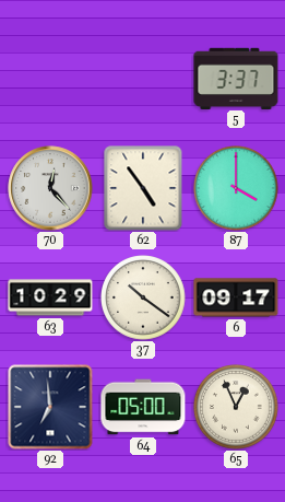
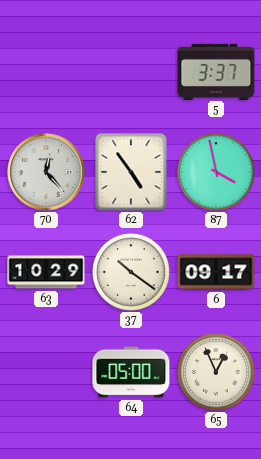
87: 4:00 -> 3:58 (216, 172)
92: 6:59 -> none (50, 407)
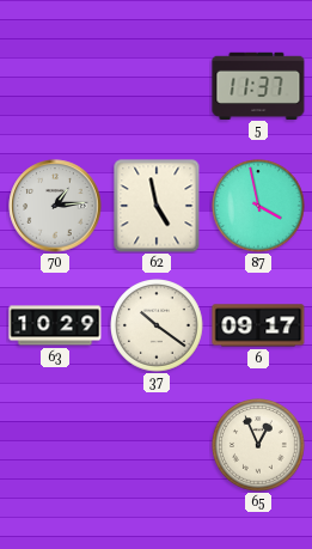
5: 3:37 -> 11:37 (258, 85)
70: 12:23 -> 1:14 (55, 206)
62: 4:54 -> 4:58 (157, 206)
64: 05:00 -> none (131, 372)
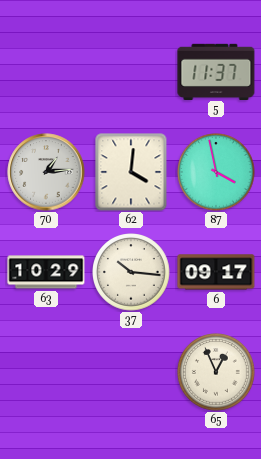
62: 4:58 -> 4:01 (131, 172)
37: 10:21 -> 10:16 (131, 272)
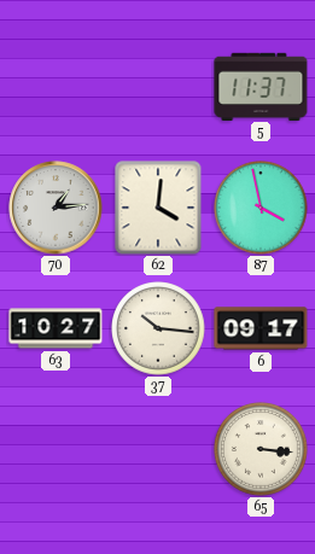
63: 10:29 -> 10:27 (56, 328)
65: 12:56 -> 3:16 (261, 449)
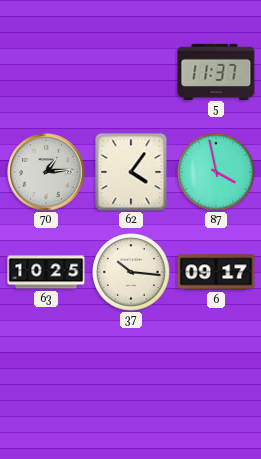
62: 4:01 -> 4:06 (131, 172)
63: 10:27 -> 10:25 (46, 272)
65: 3:16 -> none (261, 449)
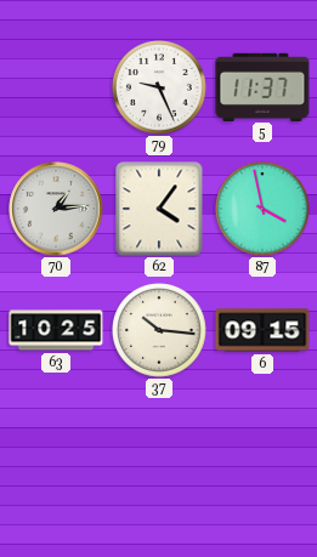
79: none -> 9:26 (159, 87)
6: 09:17 -> 09:15 (262, 330)
